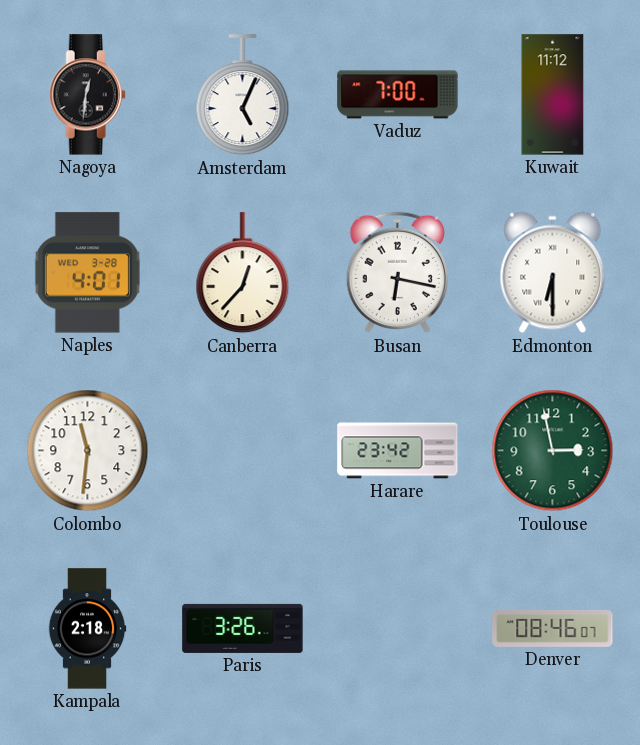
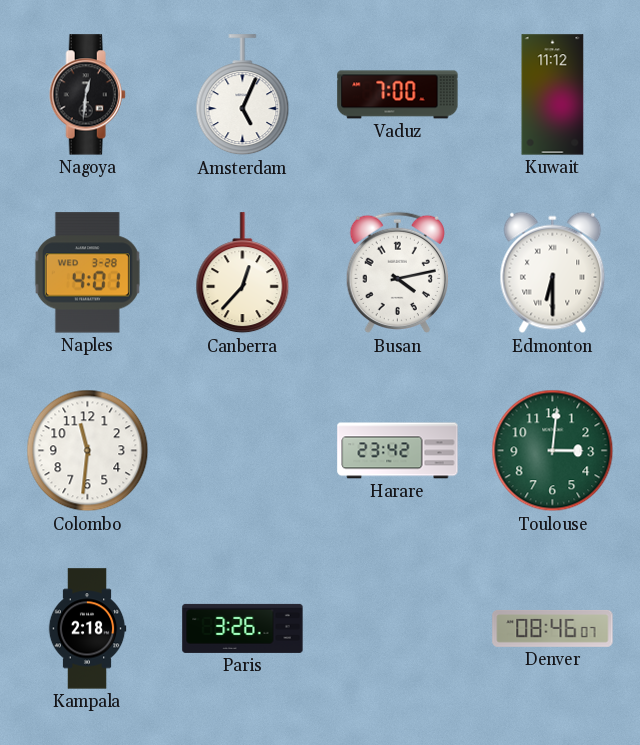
Busan: 6:17 -> 4:13 (397, 273)
Toulouse: 2:58 -> 3:01 (553, 451)
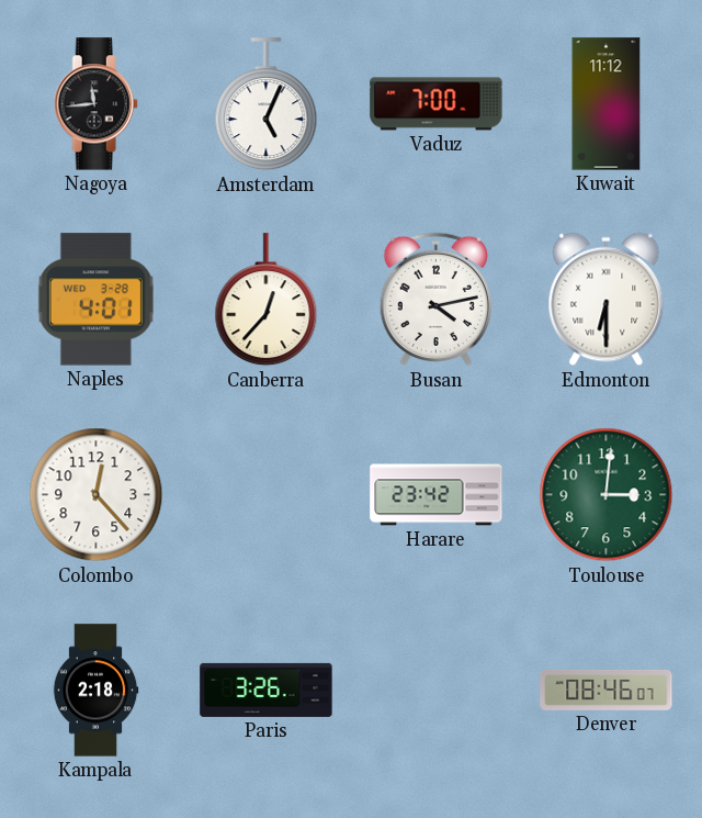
Nagoya: 12:31 -> 11:44 (95, 104)
Colombo: 11:31 -> 12:23 (97, 495)
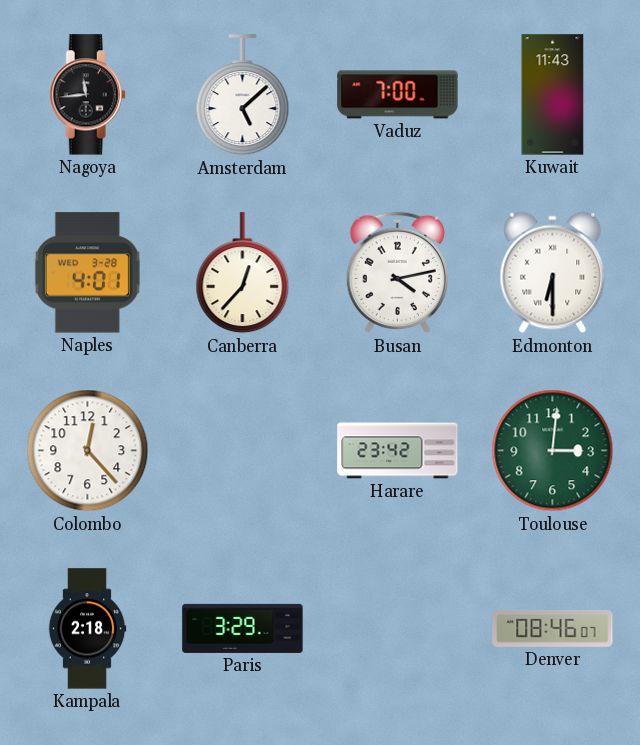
Amsterdam: 5:04 -> 5:08 (243, 95)
Kuwait: 11:12 -> 11:43 (553, 95)
Paris: 3:26 -> 3:29 (243, 628)
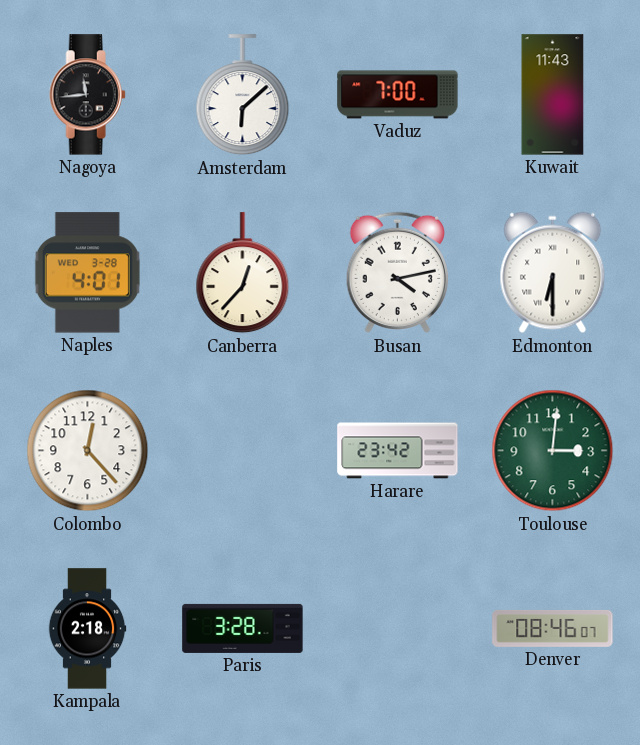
Amsterdam: 5:08 -> 6:08 (243, 95)
Paris: 3:29 -> 3:28 (243, 628)
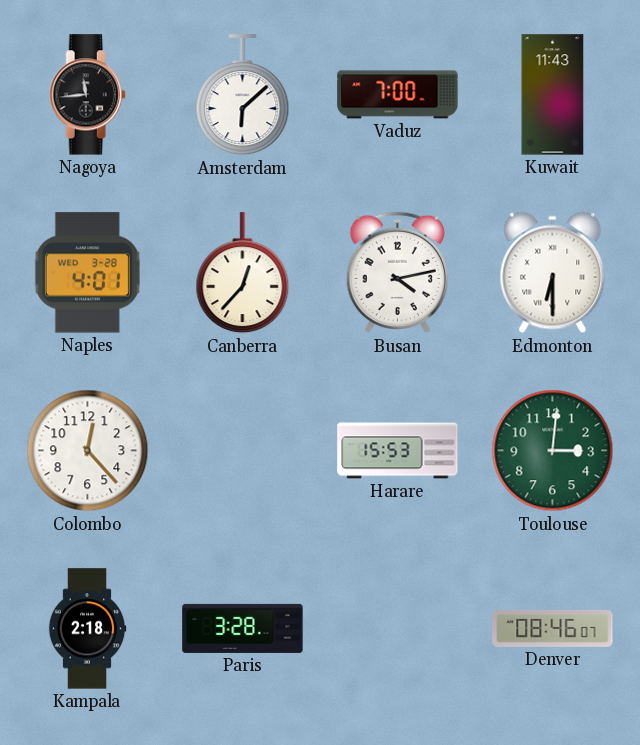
Harare: 23:42 -> 15:53 (398, 451)
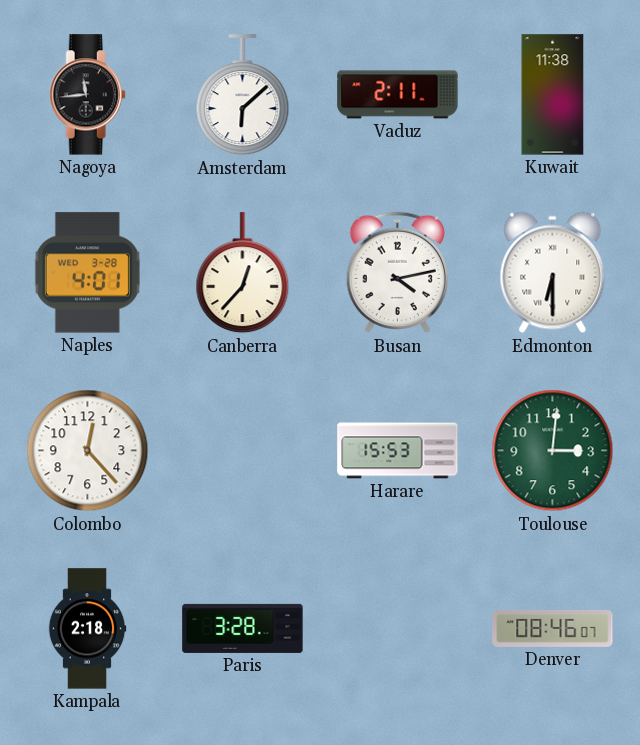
Vaduz: 7:00 -> 2:11 (398, 95)
Kuwait: 11:43 -> 11:38 (553, 95)
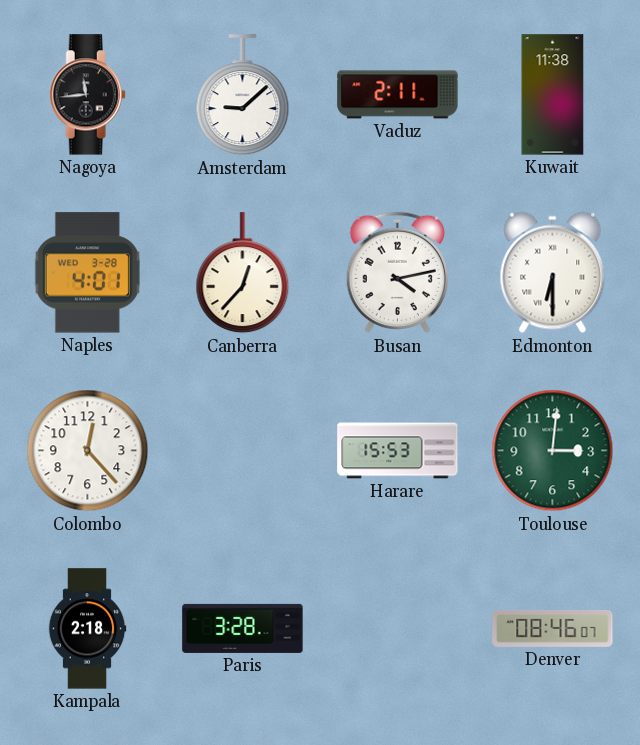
Amsterdam: 6:08 -> 9:08 (243, 95)
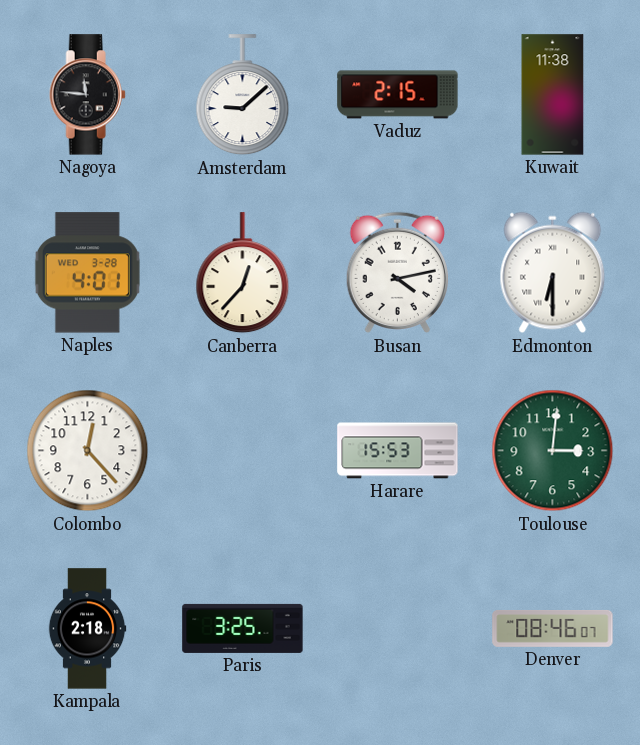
Nagoya: 11:44 -> 11:46 (87, 95)
Vaduz: 2:11 -> 2:15 (398, 95)
Paris: 3:28 -> 3:25 (243, 628)
